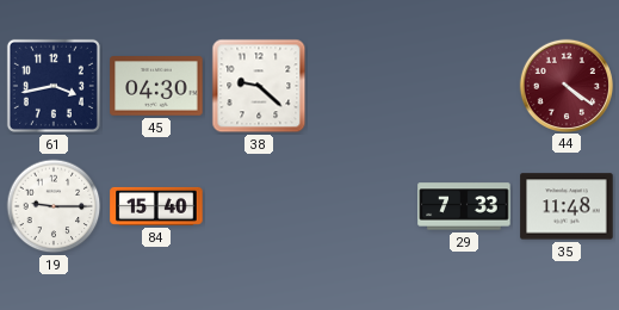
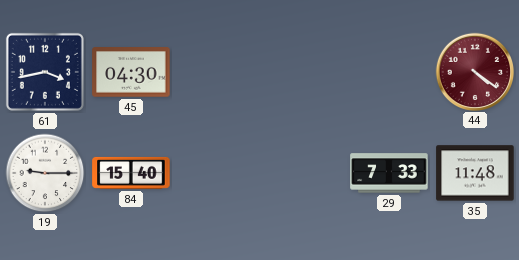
38: 9:22 -> none (259, 86)
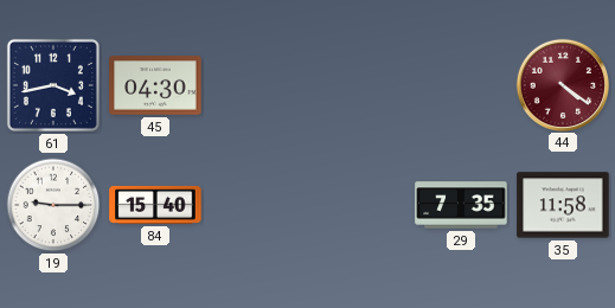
29: 7:33 -> 7:35 (461, 205)
35: 11:48 -> 11:58 (563, 205)
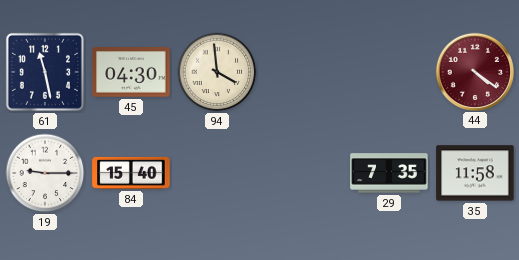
61: 3:43 -> 11:28 (45, 72)
94: none -> 3:59 (217, 72)
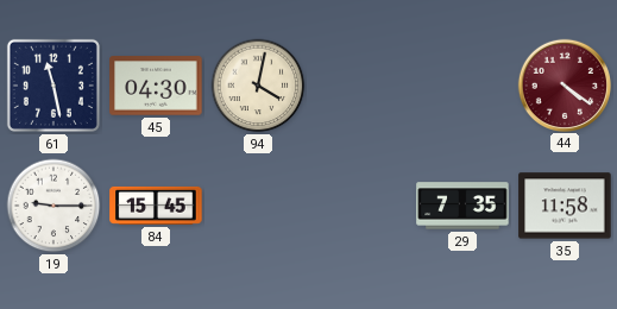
94: 3:59 -> 4:02 (258, 86)
84: 15:40 -> 15:45 (156, 206)
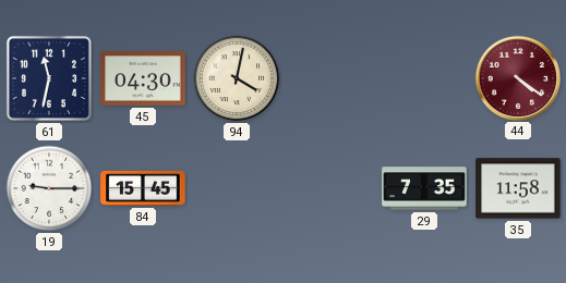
61: 11:28 -> 11:32 (49, 78)
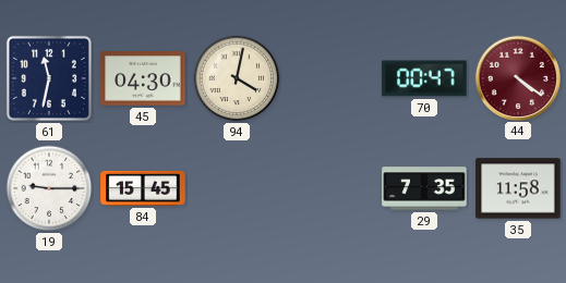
70: none -> 00:47 (424, 78)
